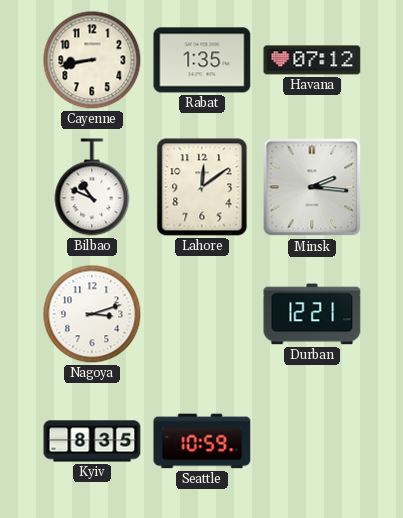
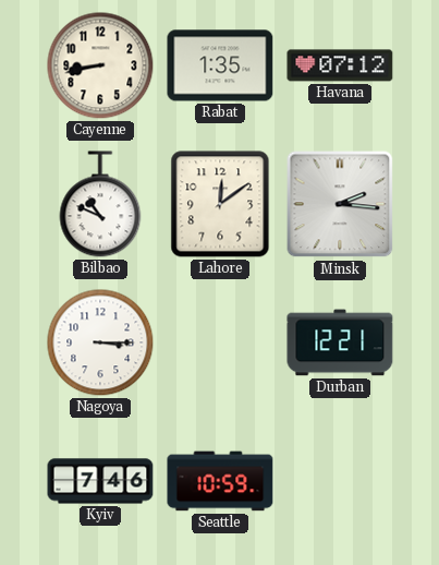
Nagoya: 3:12 -> 3:15 (100, 342)
Kyiv: 8:35 -> 7:46 (100, 481)
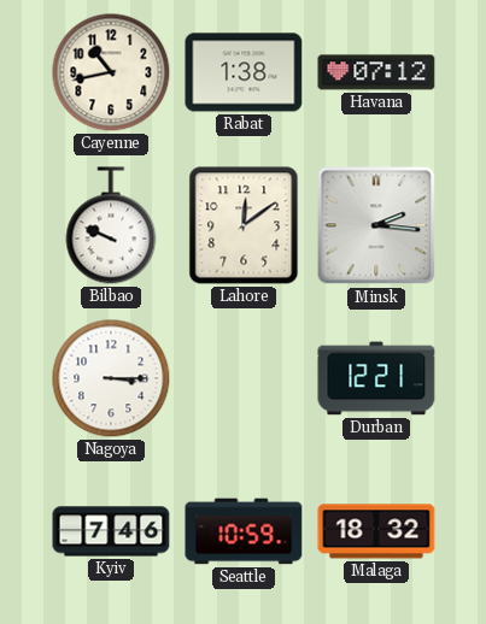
Cayenne: 8:43 -> 10:43 (111, 72)
Rabat: 1:35 -> 1:38 (244, 72)
Bilbao: 10:49 -> 9:49 (111, 225)
Malaga: none -> 18:32 (376, 531)
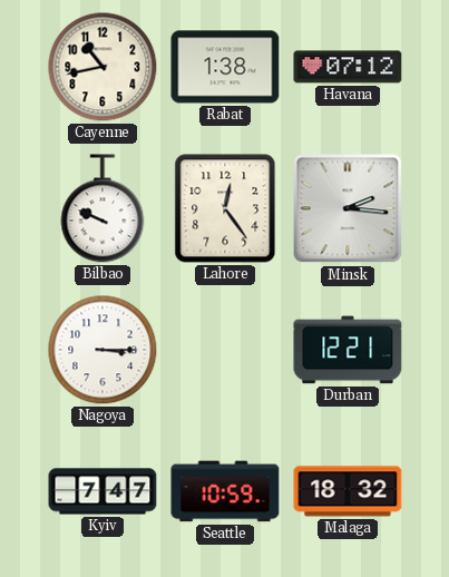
Lahore: 12:09 -> 12:24 (225, 208)
Kyiv: 7:46 -> 7:47 (103, 491)
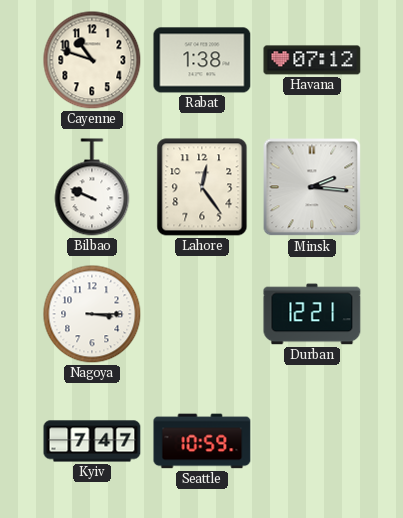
Cayenne: 10:43 -> 10:48 (92, 60)
Malaga: 18:32 -> none (348, 491)
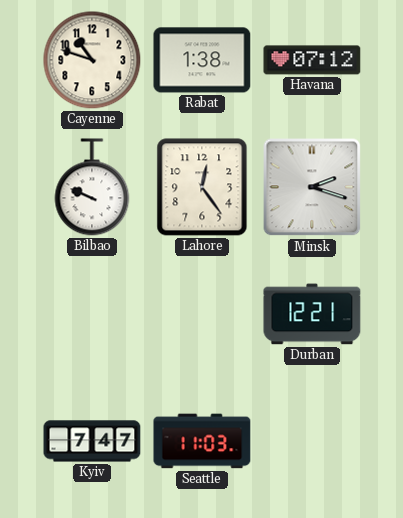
Minsk: 2:16 -> 2:18 (312, 187)
Nagoya: 3:15 -> none (92, 314)
Seattle: 10:59 -> 11:03 (202, 441)
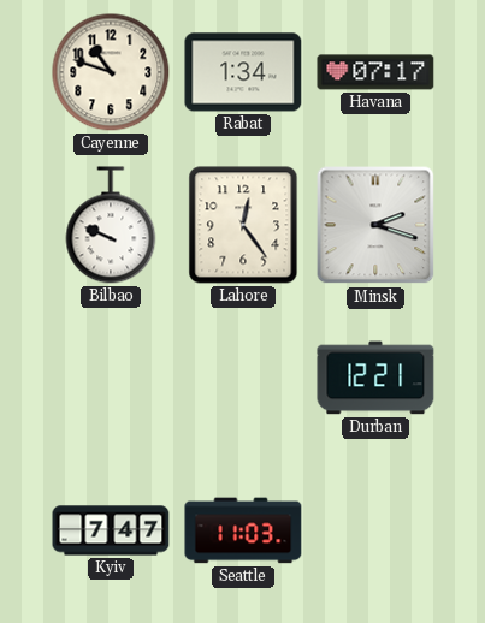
Rabat: 1:38 -> 1:34 (243, 72)
Havana: 07:12 -> 07:17 (375, 72)
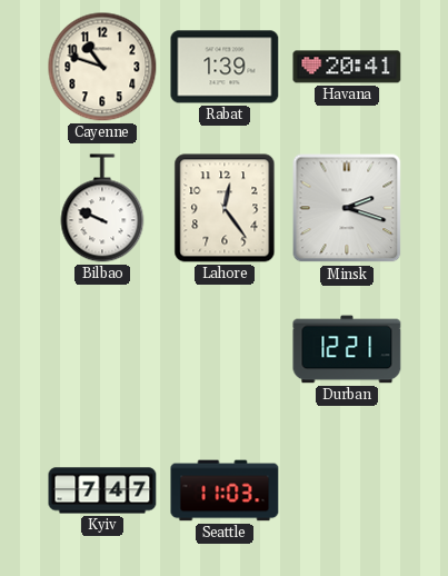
Rabat: 1:34 -> 1:39 (225, 67)
Havana: 07:17 -> 20:41 (347, 67)
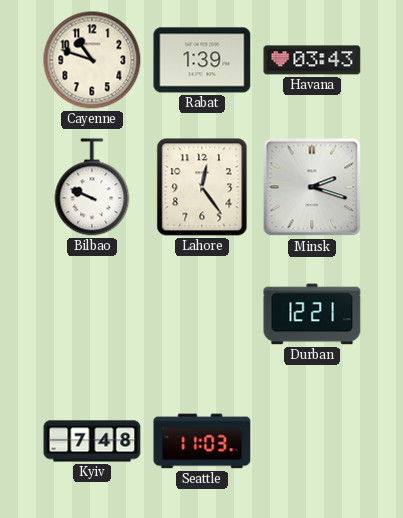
Havana: 20:41 -> 03:43 (312, 60)
Kyiv: 7:47 -> 7:48 (92, 441)
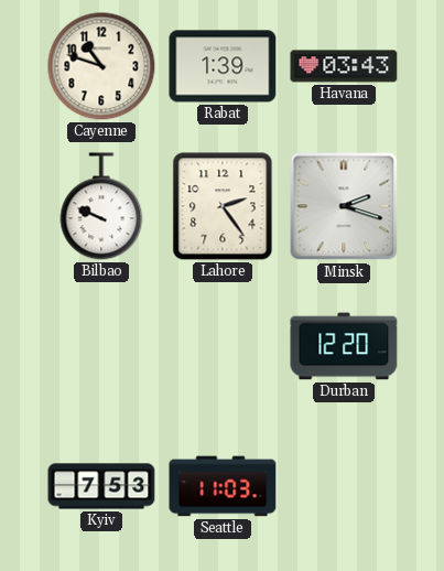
Lahore: 12:24 -> 2:24 (223, 206)
Durban: 12:21 -> 12:20 (344, 346)
Kyiv: 7:48 -> 7:53 (101, 486)
